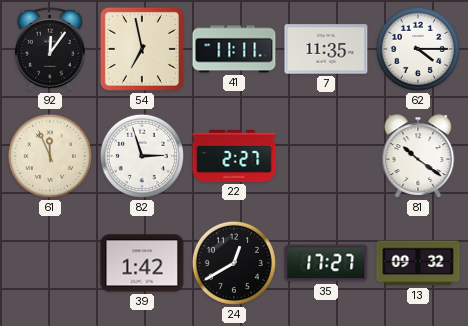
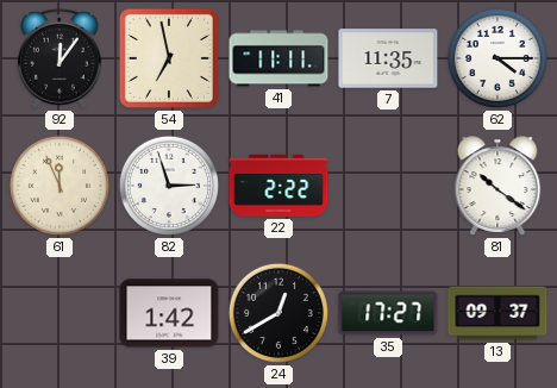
22: 2:27 -> 2:22 (278, 186)
13: 09:32 -> 09:37 (497, 313)
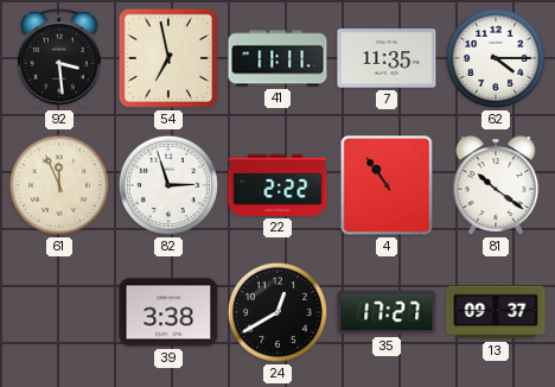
92: 12:06 -> 3:29 (59, 58)
4: none -> 10:54 (387, 185)
39: 1:42 -> 3:38 (168, 312)
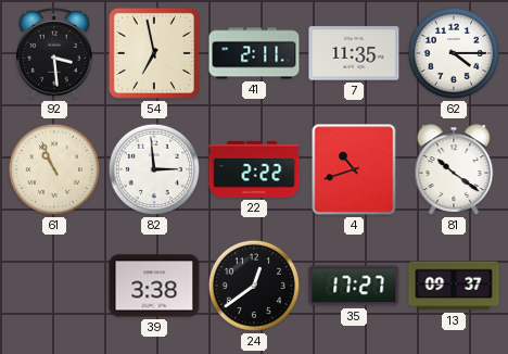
41: 11:11 -> 2:11 (254, 53)
61: 11:56 -> 10:56 (54, 169)
82: 2:57 -> 2:59 (154, 169)
4: 10:54 -> 10:42 (354, 169)
24: 12:40 -> 12:39 (254, 286)
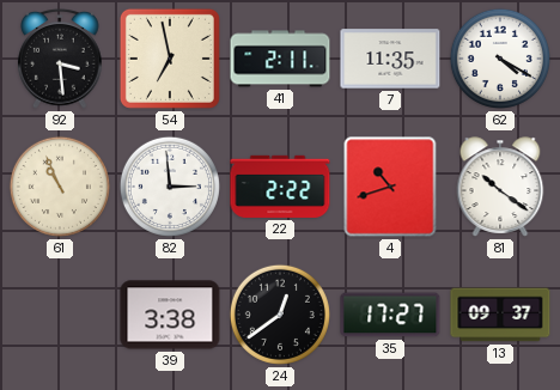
62: 4:15 -> 4:20 (500, 59)
